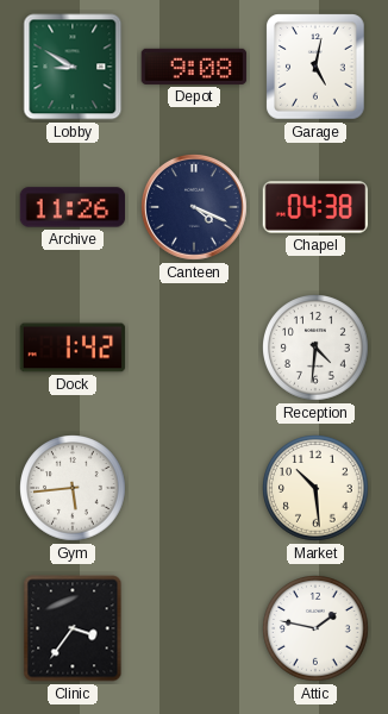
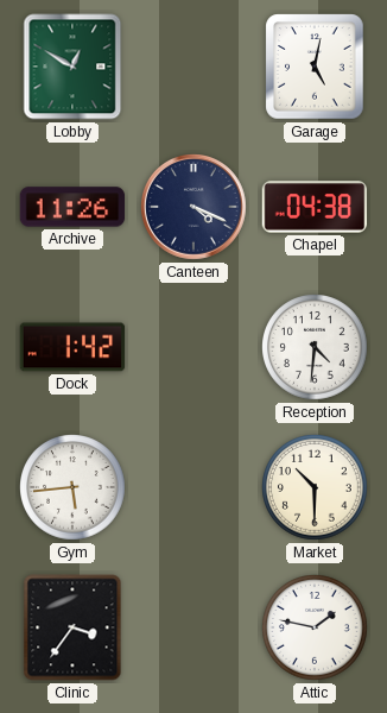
Lobby: 8:50 -> 12:50 (72, 67)
Depot: 9:08 -> none (194, 67)
Market: 10:29 -> 10:30 (316, 488)
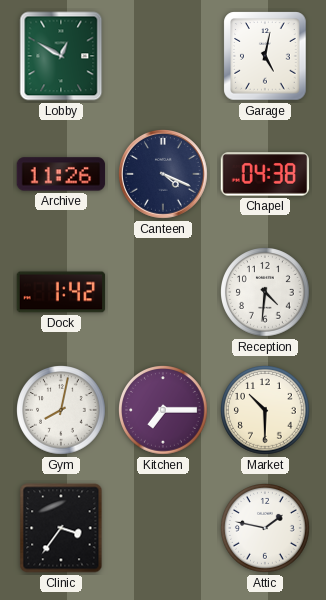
Gym: 5:44 -> 8:02 (62, 411)
Kitchen: none -> 7:15 (164, 411)
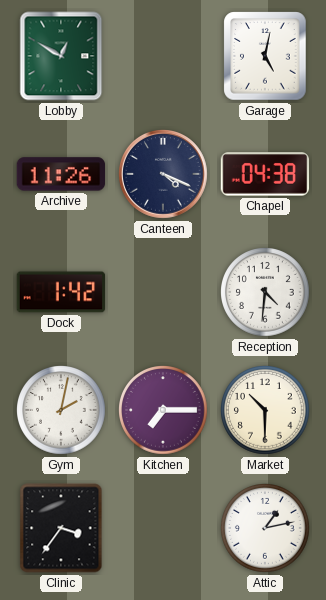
Gym: 8:02 -> 2:02 (62, 411)
Attic: 1:47 -> 1:13 (266, 529)
